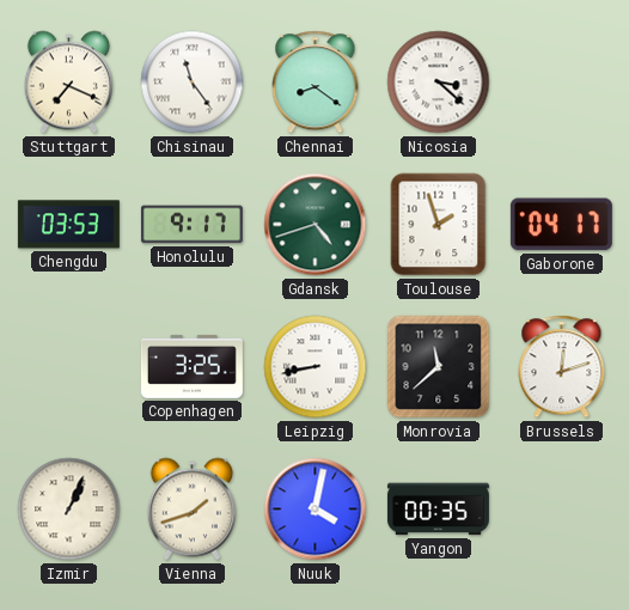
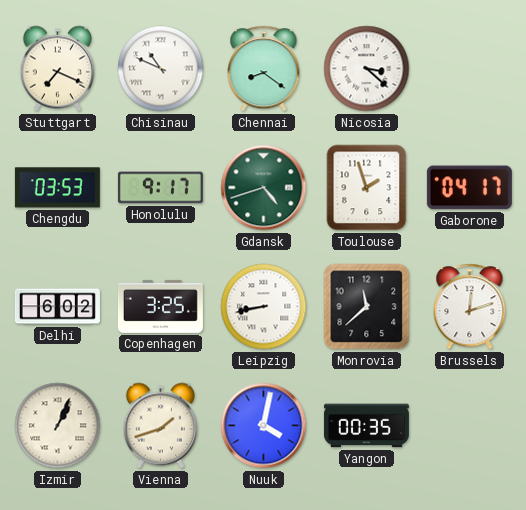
Chisinau: 11:24 -> 10:49 (161, 69)
Delhi: none -> 6:02 (57, 307)
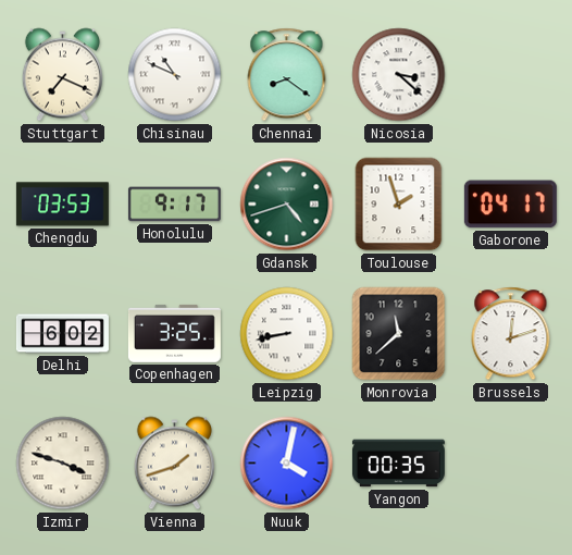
Izmir: 1:04 -> 3:48 (63, 464)
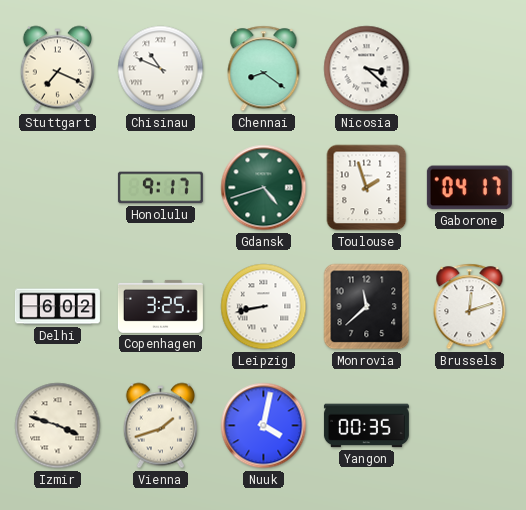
Chengdu: 03:53 -> none (62, 205)
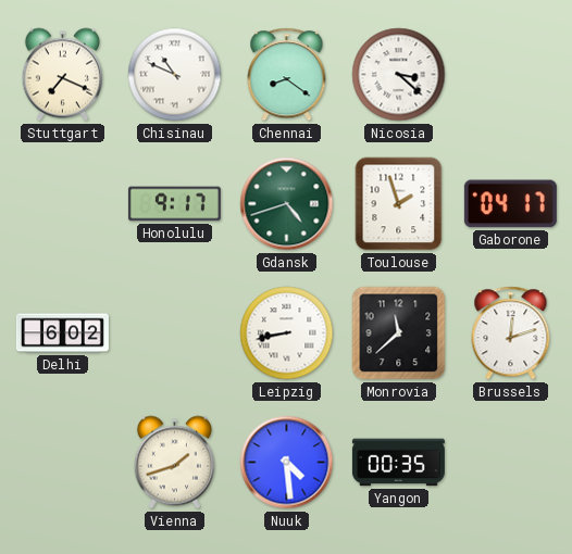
Copenhagen: 3:25 -> none (160, 306)
Izmir: 3:48 -> none (58, 426)
Nuuk: 4:02 -> 4:29 (287, 463)
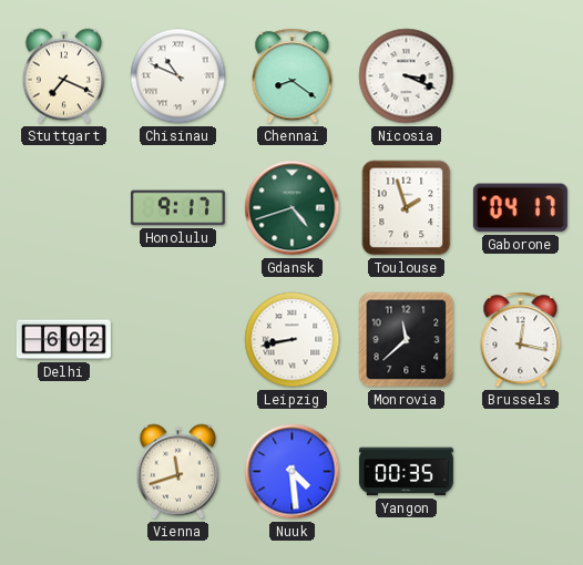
Nicosia: 3:22 -> 3:19 (407, 76)
Brussels: 12:12 -> 12:17 (521, 340)
Vienna: 1:42 -> 11:42 (177, 472)
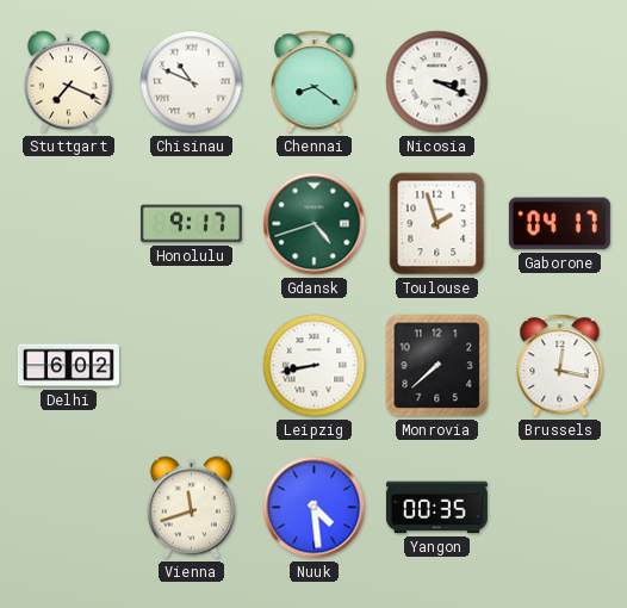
Monrovia: 11:38 -> 7:38 (437, 366)
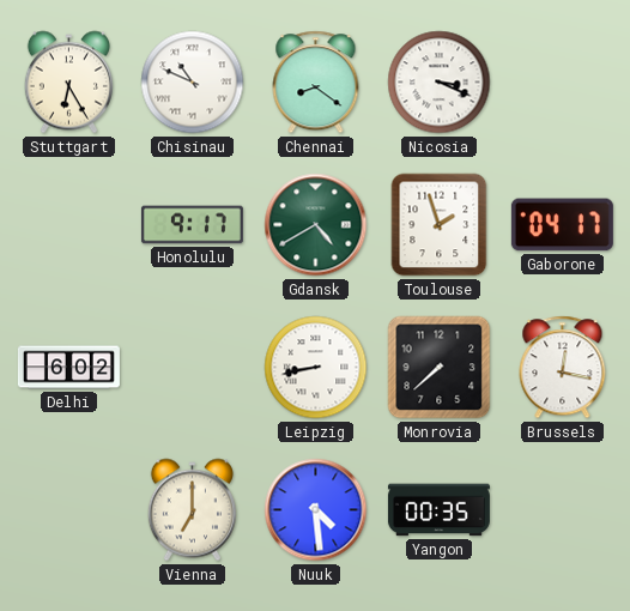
Stuttgart: 7:19 -> 6:25 (68, 83)
Gdansk: 4:42 -> 4:40 (316, 225)
Vienna: 11:42 -> 7:00 (192, 510)
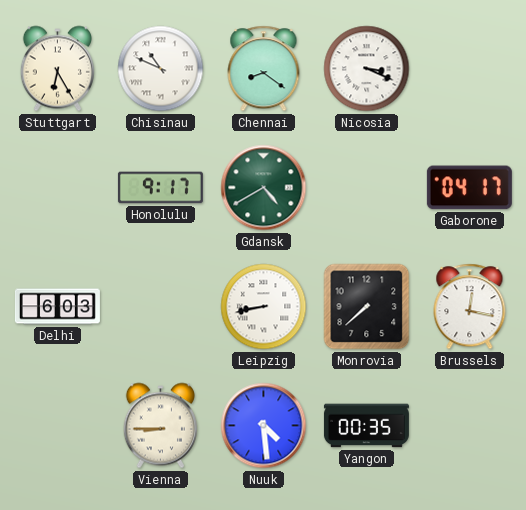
Toulouse: 1:57 -> none (440, 225)
Delhi: 6:02 -> 6:03 (57, 307)
Vienna: 7:00 -> 8:45 (160, 426)
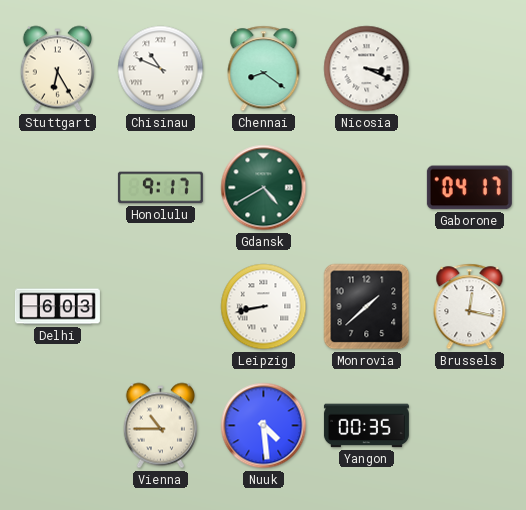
Monrovia: 7:38 -> 1:38 (367, 307)
Vienna: 8:45 -> 10:45 (160, 426)
